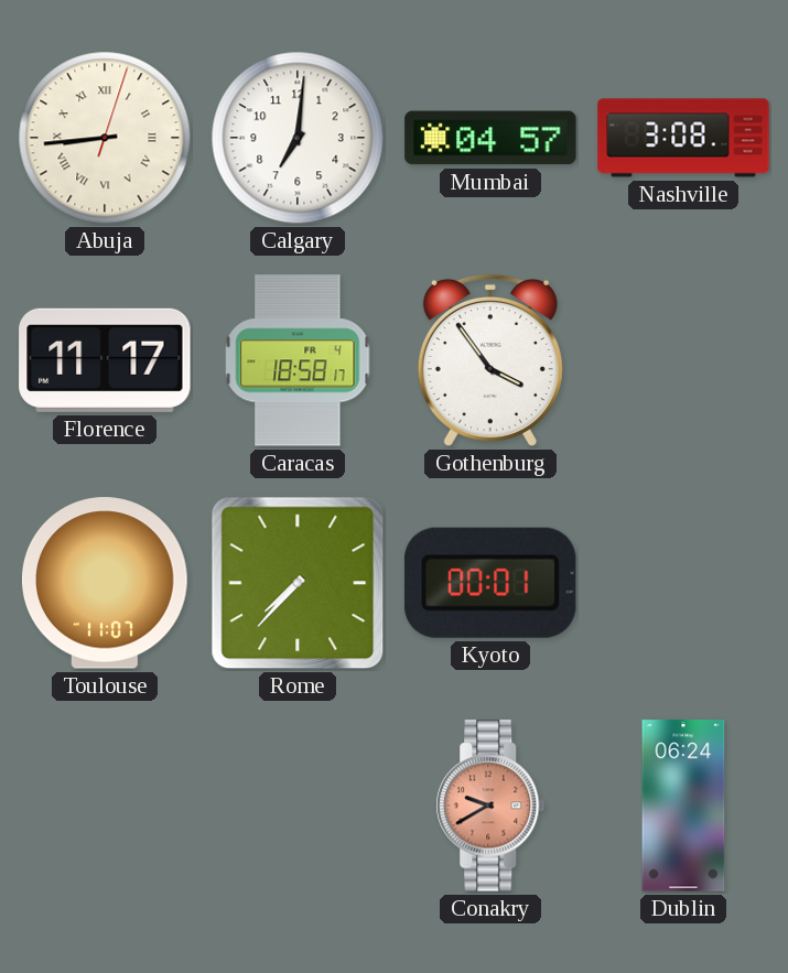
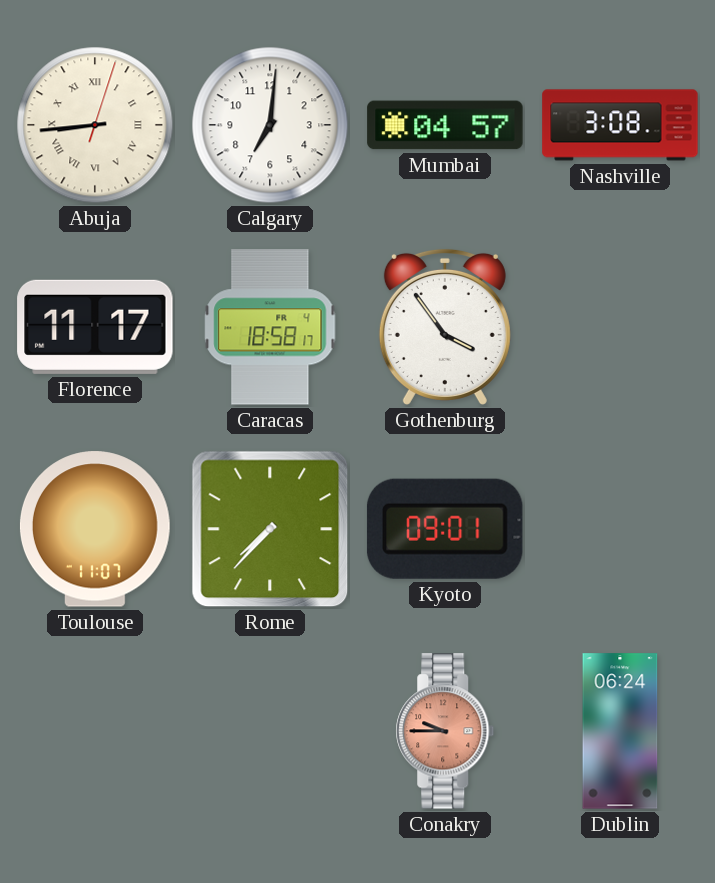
Kyoto: 00:01 -> 09:01 (445, 529)
Conakry: 9:40 -> 9:45 (445, 731)
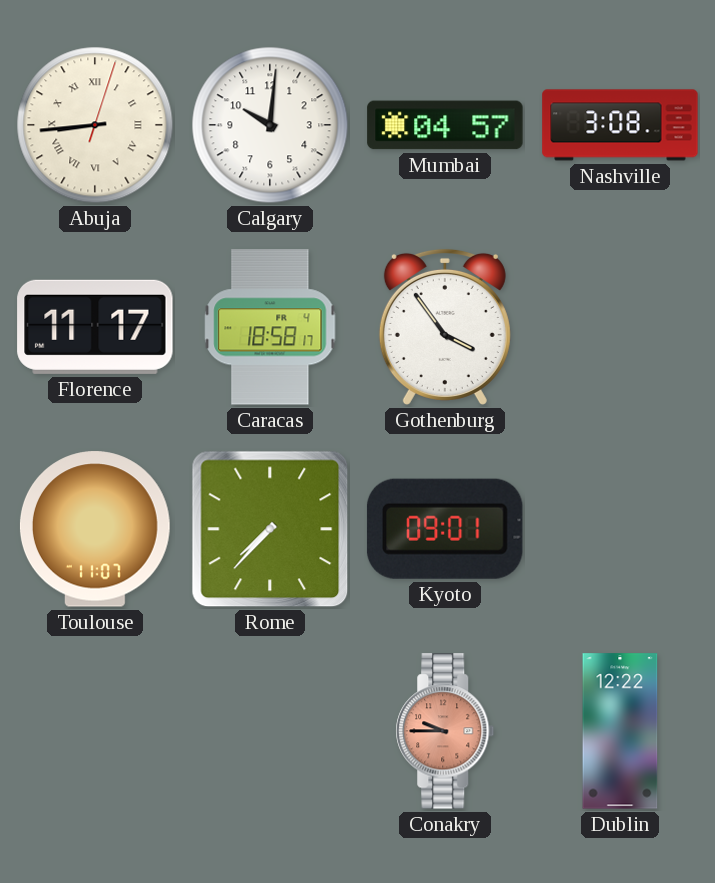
Calgary: 7:01 -> 10:01 (270, 125)
Dublin: 06:24 -> 12:22 (620, 731)
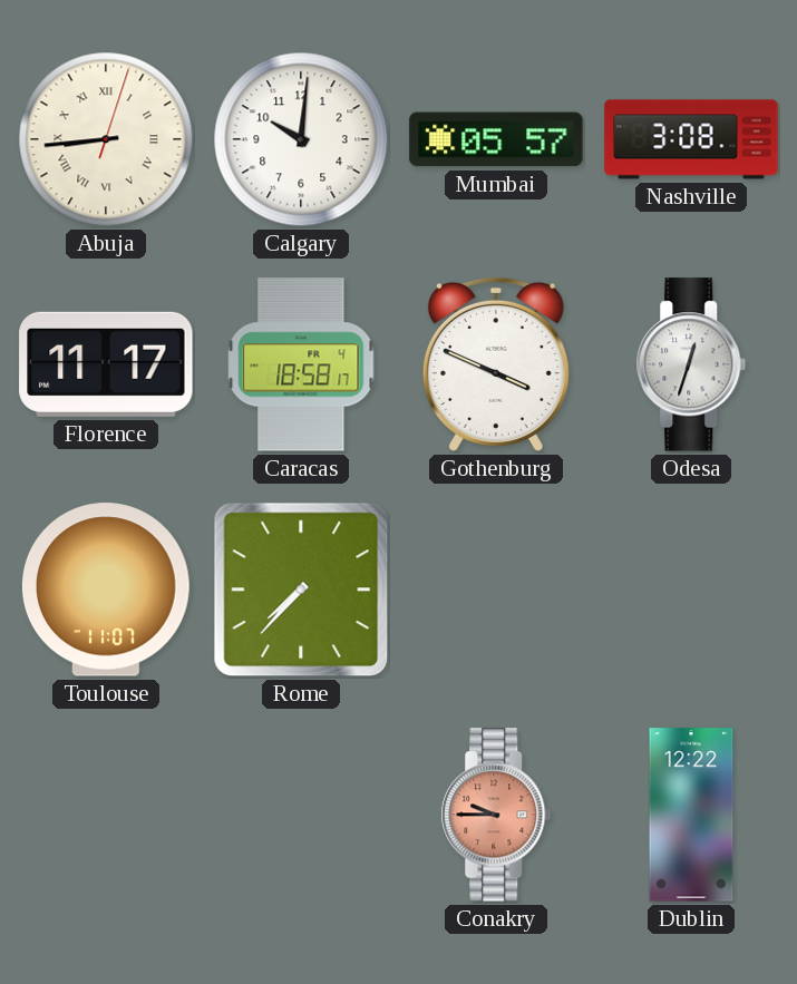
Mumbai: 04:57 -> 05:57 (496, 139)
Gothenburg: 3:54 -> 3:49 (496, 364)
Odesa: none -> 12:33 (691, 364)
Kyoto: 09:01 -> none (445, 529)
